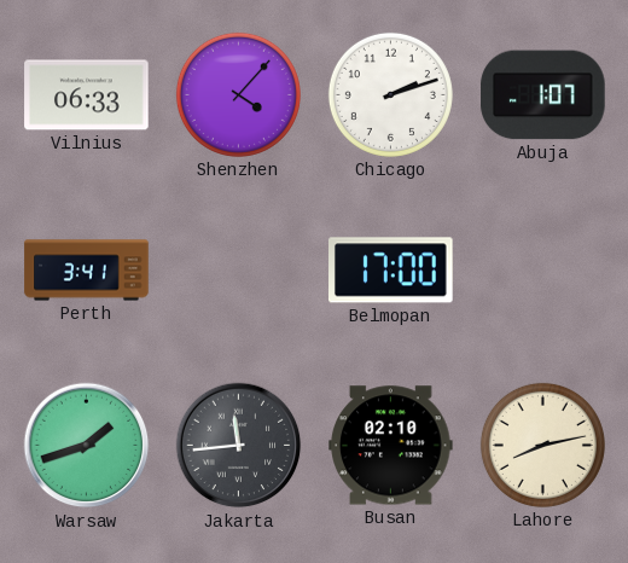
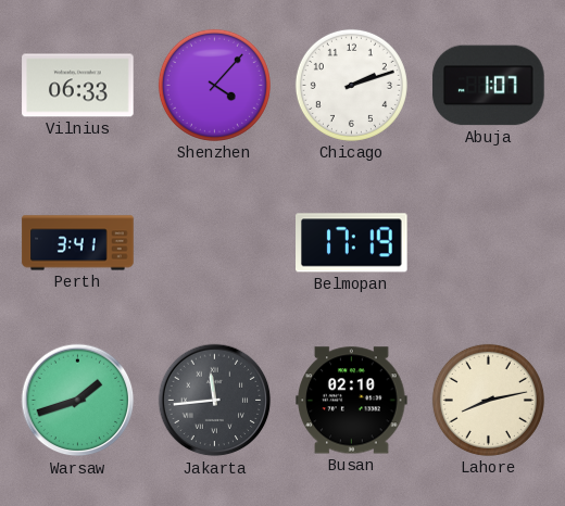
Belmopan: 17:00 -> 17:19 (352, 243)
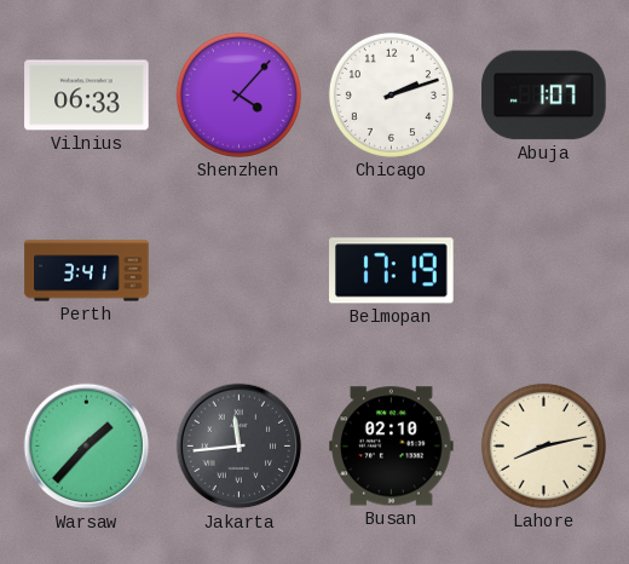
Warsaw: 1:42 -> 1:37 (87, 447)
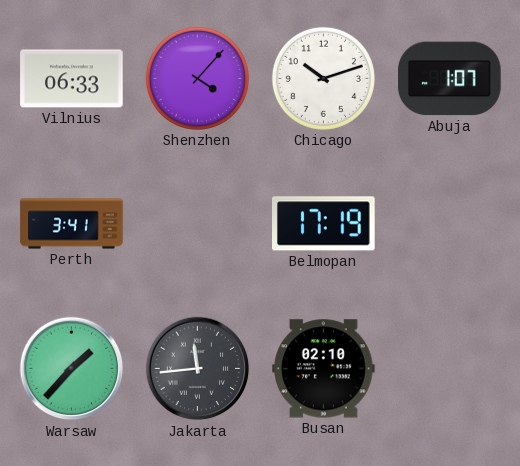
Chicago: 2:12 -> 10:12 (323, 78)
Lahore: 8:13 -> none (543, 445)
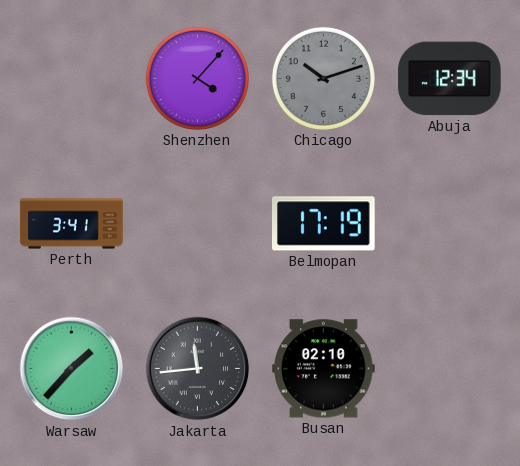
Vilnius: 06:33 -> none (72, 79)
Chicago dial: white -> grey (323, 78)
Abuja: 1:07 -> 12:34 (450, 79)
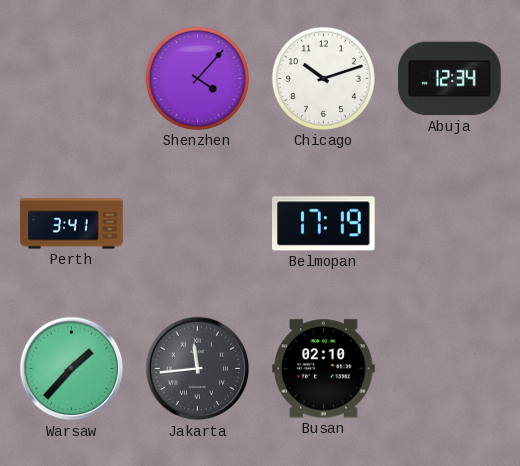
Chicago dial: grey -> white (323, 78)
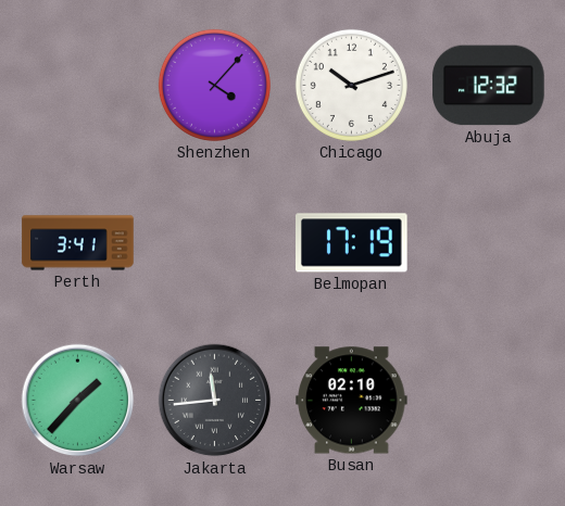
Abuja: 12:34 -> 12:32 (489, 86)
